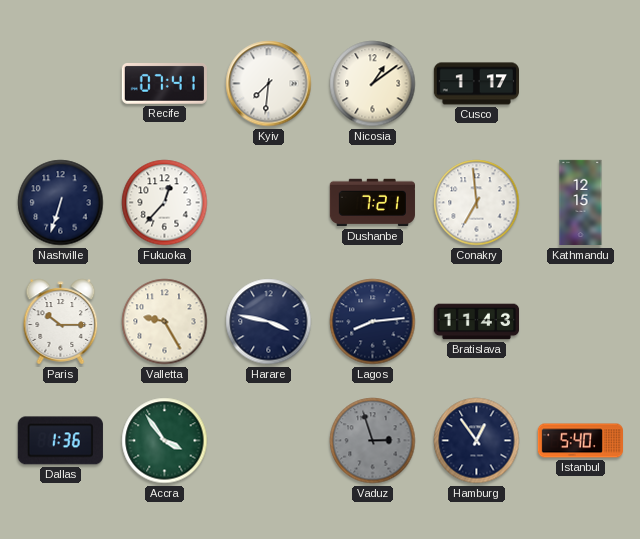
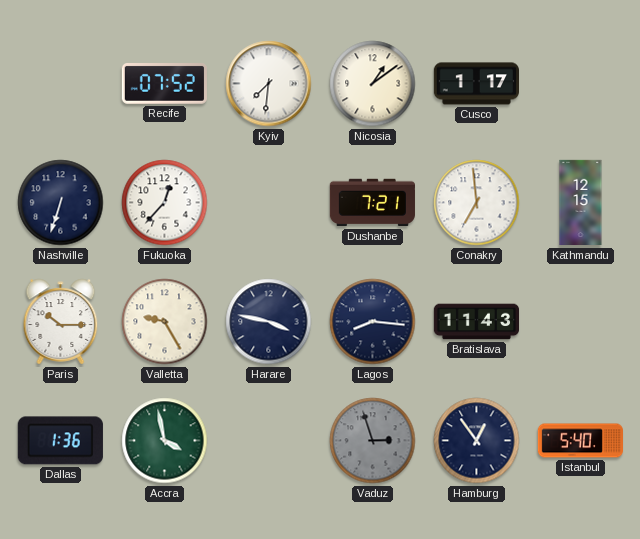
Recife: 07:41 -> 07:52 (164, 84)
Lagos: 8:14 -> 8:16 (373, 322)
Accra: 3:54 -> 3:58 (165, 441)
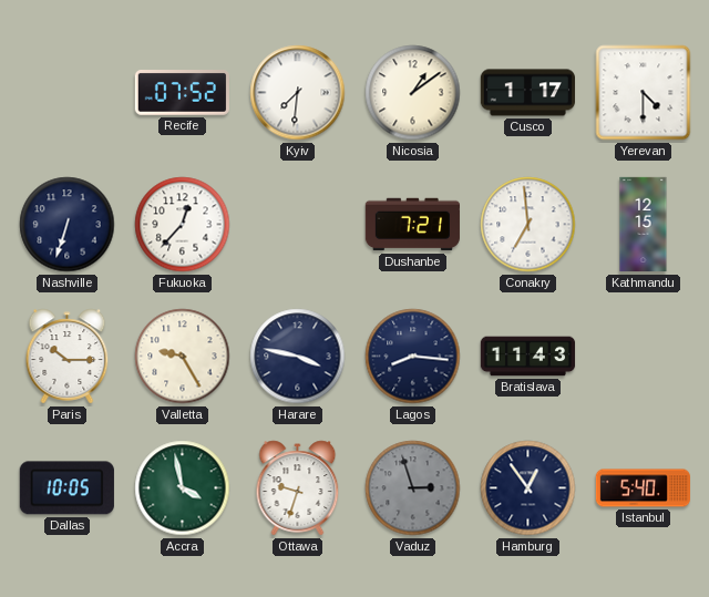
Yerevan: none -> 4:30 (644, 93)
Dallas: 1:36 -> 10:05 (66, 488)
Ottawa: none -> 9:33 (298, 488)
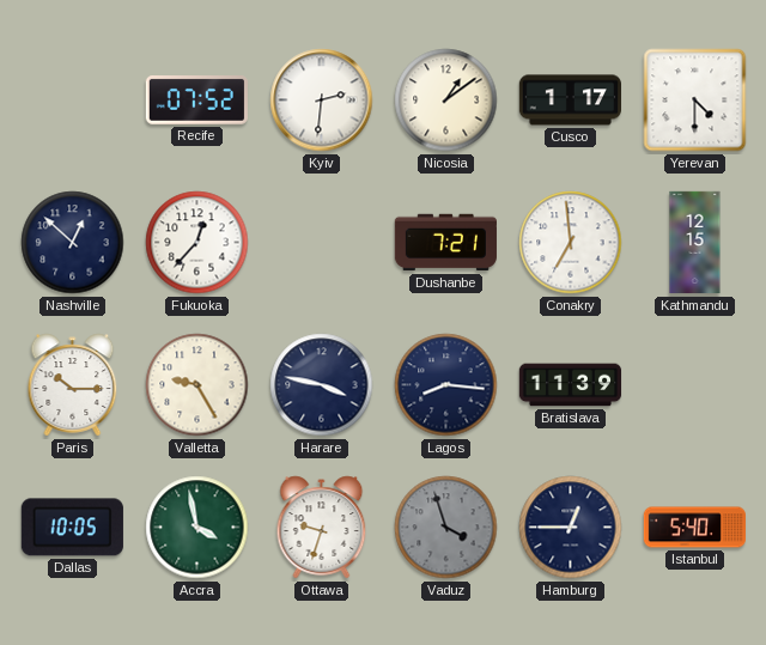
Kyiv: 7:31 -> 2:31 (322, 101)
Nashville: 6:33 -> 12:52 (73, 243)
Bratislava: 11:43 -> 11:39 (571, 385)
Vaduz: 2:57 -> 3:57 (446, 528)
Hamburg: 12:54 -> 12:45 (571, 528)
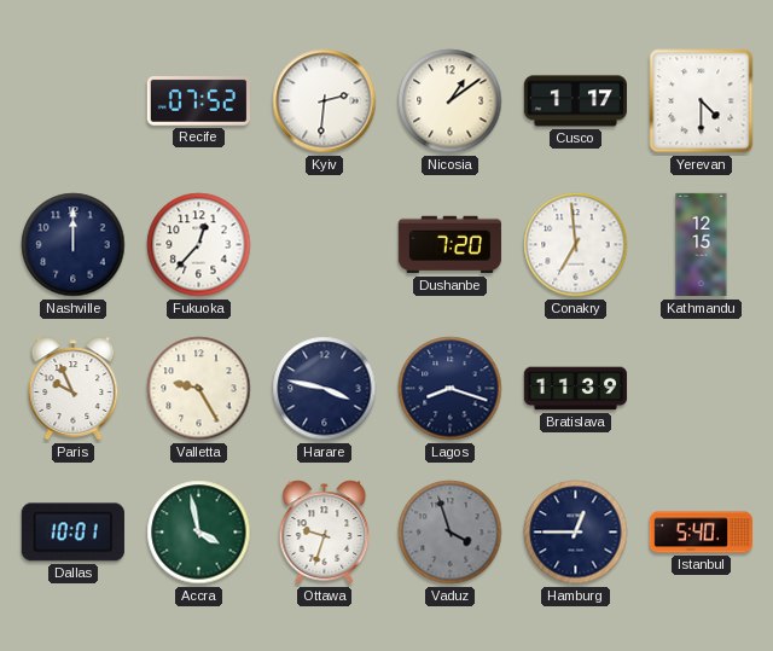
Nashville: 12:52 -> 12:00 (74, 245)
Dushanbe: 7:21 -> 7:20 (449, 245)
Paris: 10:15 -> 9:56 (74, 389)
Lagos: 8:16 -> 8:18 (451, 389)
Dallas: 10:05 -> 10:01 (72, 533)
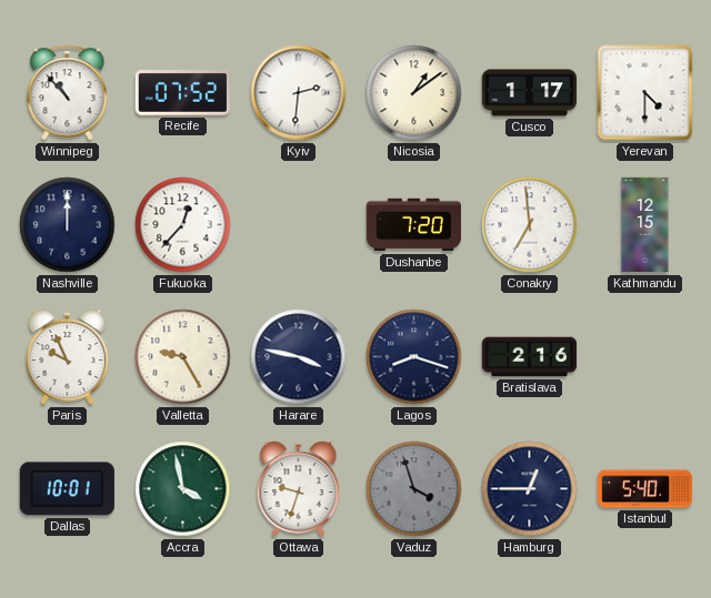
Winnipeg: none -> 10:53 (68, 93)
Bratislava: 11:39 -> 2:16 (530, 357)
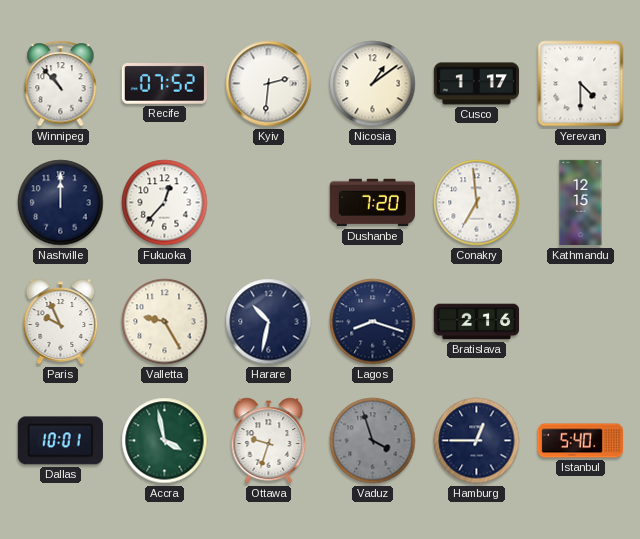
Harare: 3:47 -> 10:32 (269, 322)
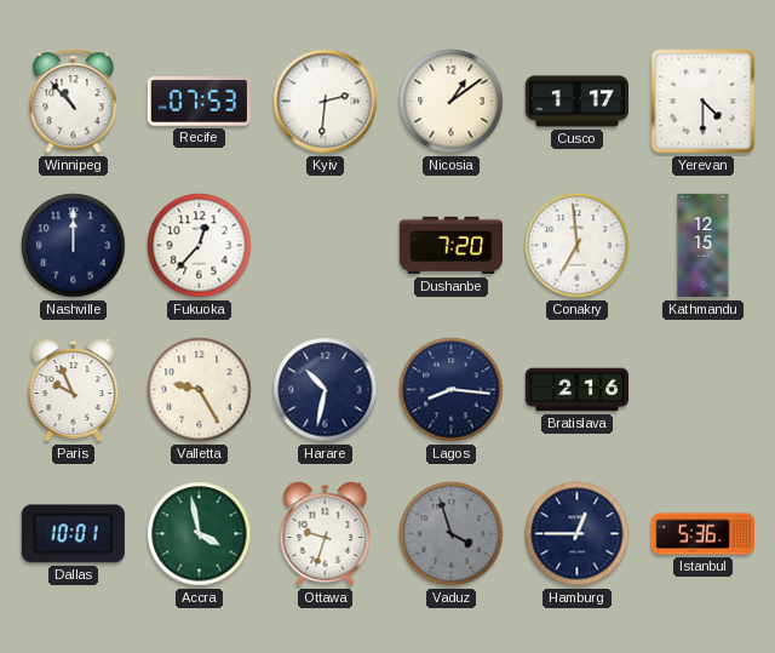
Recife: 07:52 -> 07:53 (199, 102)
Lagos: 8:18 -> 8:16 (452, 390)
Istanbul: 5:40 -> 5:36 (702, 534)
